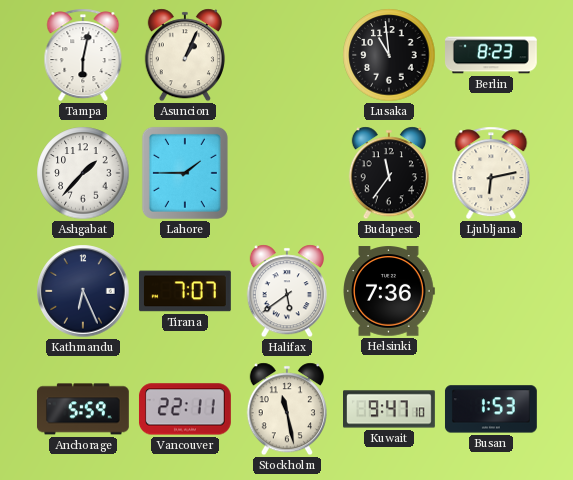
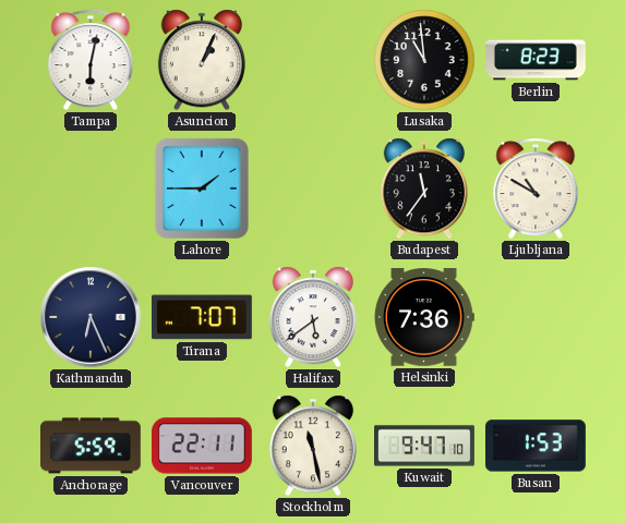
Ashgabat: 1:37 -> none (83, 173)
Ljubljana: 6:13 -> 10:50 (536, 188)
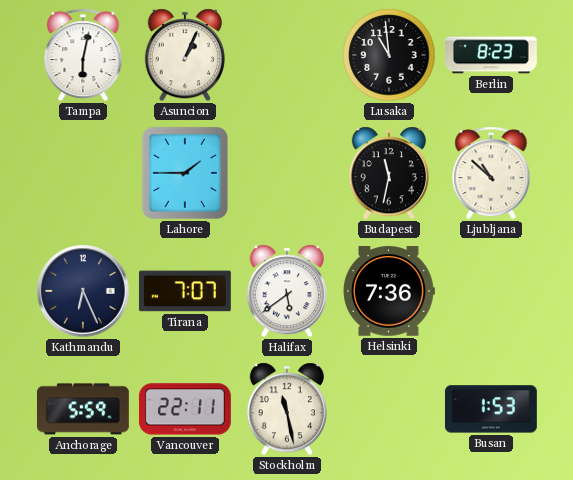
Budapest: 11:36 -> 11:32 (389, 173)
Ljubljana: 10:50 -> 10:52 (491, 173)
Kuwait: 9:47 -> none (425, 446)
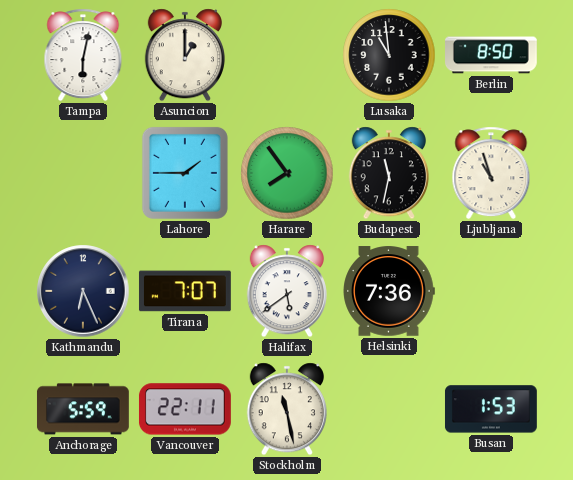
Asuncion: 1:04 -> 1:00 (185, 55)
Berlin: 8:23 -> 8:50 (492, 55)
Harare: none -> 7:54 (287, 173)
Ljubljana: 10:52 -> 10:57 (491, 173)
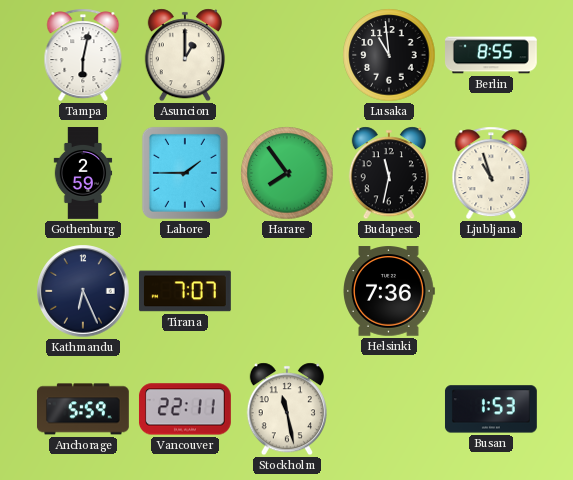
Berlin: 8:50 -> 8:55 (492, 55)
Gothenburg: none -> 2:59 (83, 174)
Halifax: 5:39 -> none (287, 291)
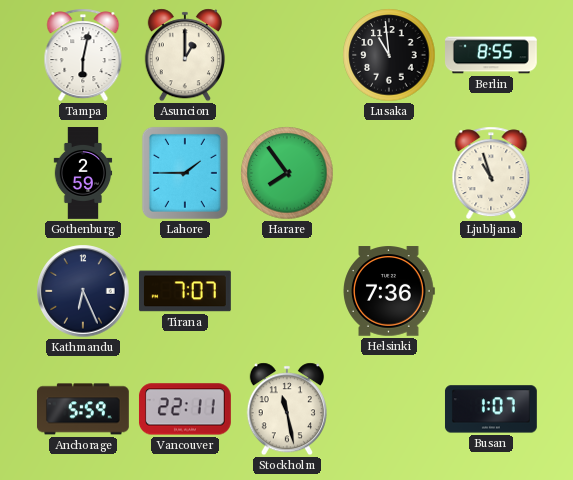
Budapest: 11:32 -> none (389, 173)
Busan: 1:53 -> 1:07 (491, 409)
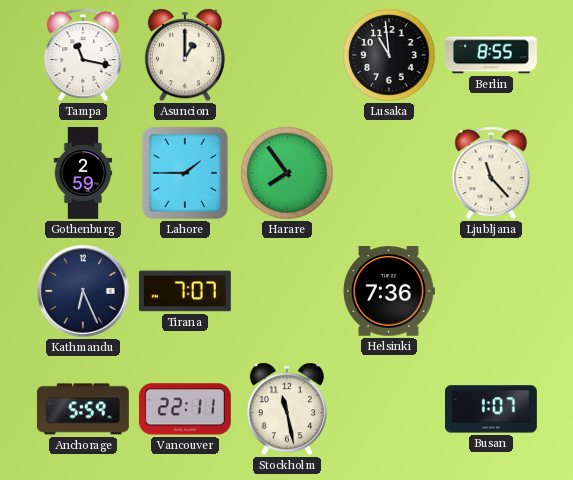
Tampa: 6:02 -> 11:17 (83, 55)
Ljubljana: 10:57 -> 11:23 (491, 173)
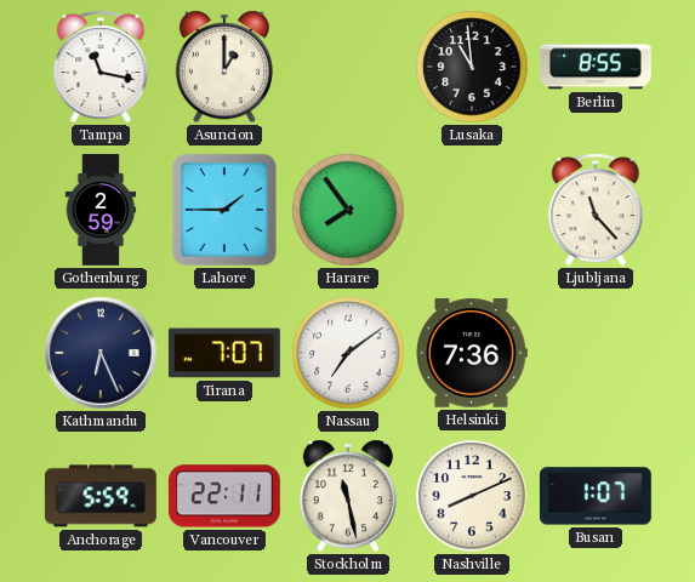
Nassau: none -> 7:09 (348, 353)
Nashville: none -> 8:11 (472, 496)
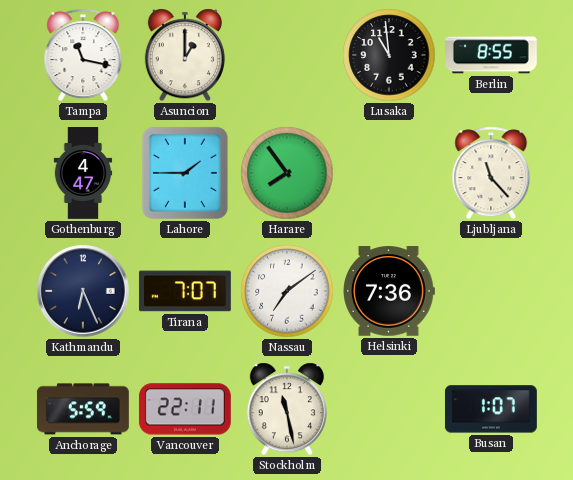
Gothenburg: 2:59 -> 4:47 (83, 174)
Nashville: 8:11 -> none (472, 496)
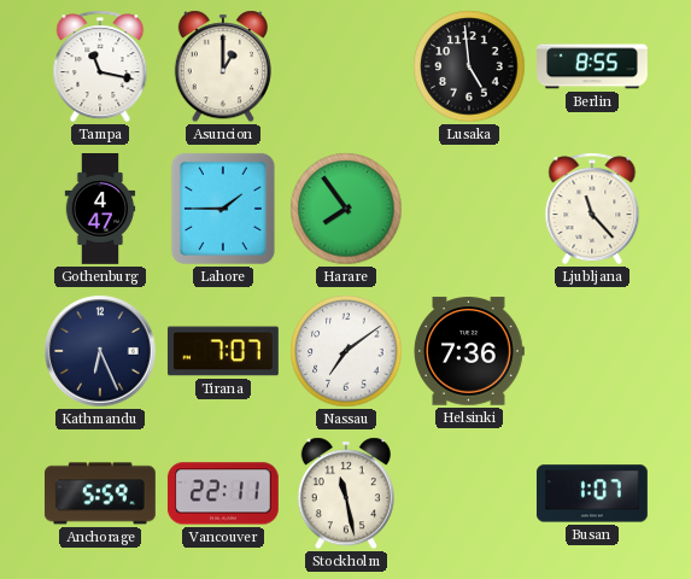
Lusaka: 10:59 -> 4:59 (469, 66)
